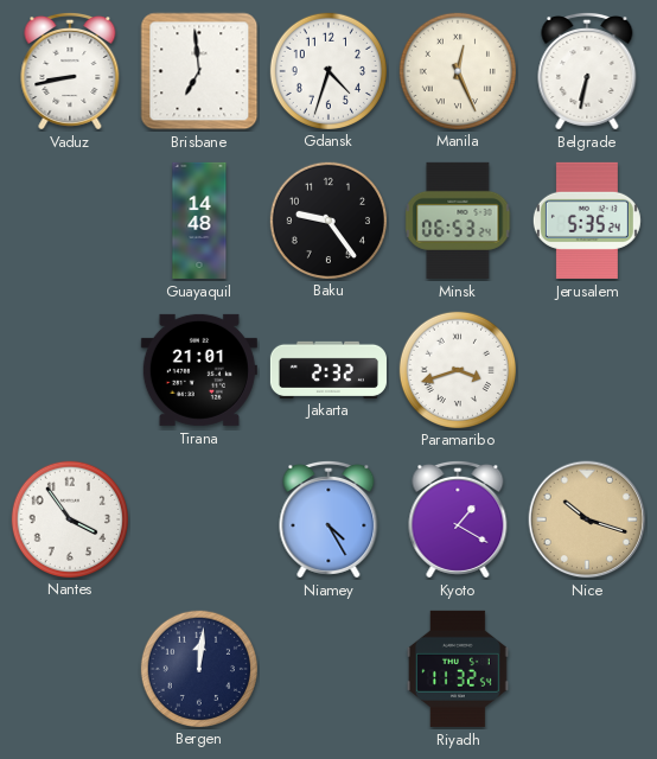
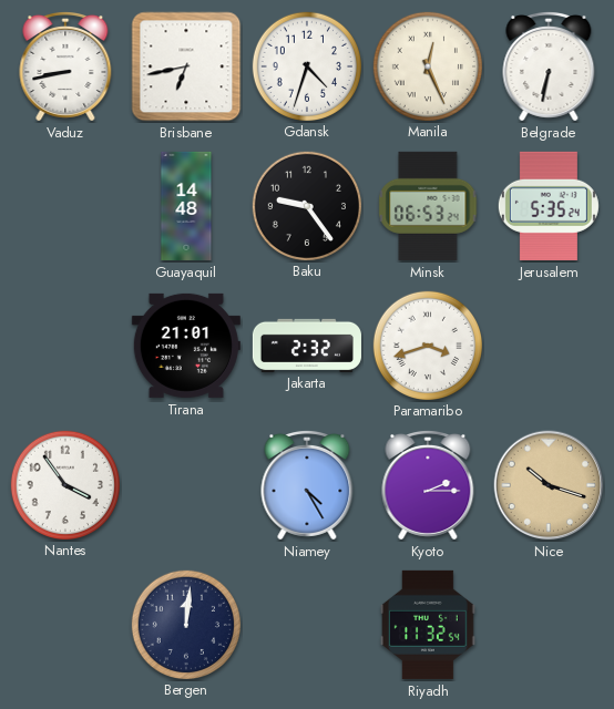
Brisbane: 6:59 -> 6:43 (186, 66)
Kyoto: 1:20 -> 2:15 (428, 485)
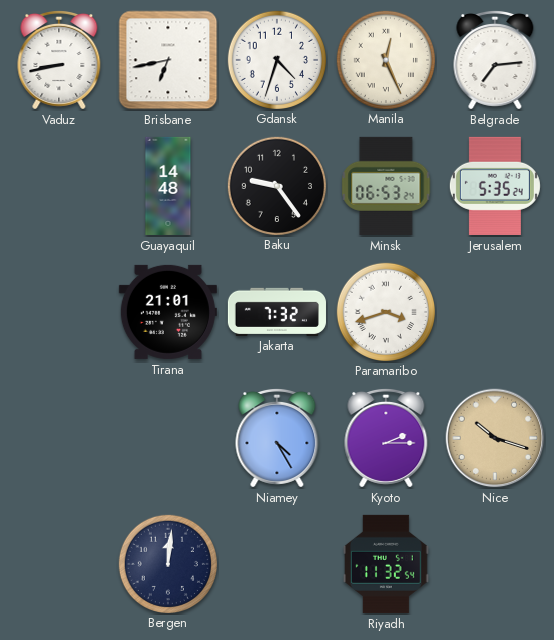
Belgrade: 6:32 -> 7:14 (495, 60)
Jakarta: 2:32 -> 7:32 (277, 311)
Nantes: 3:54 -> none (64, 484)
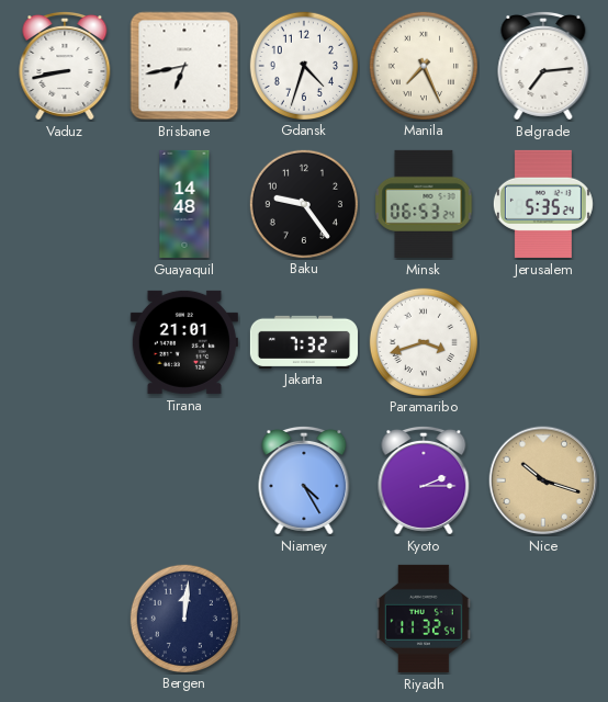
Manila: 12:26 -> 7:26 (423, 65)
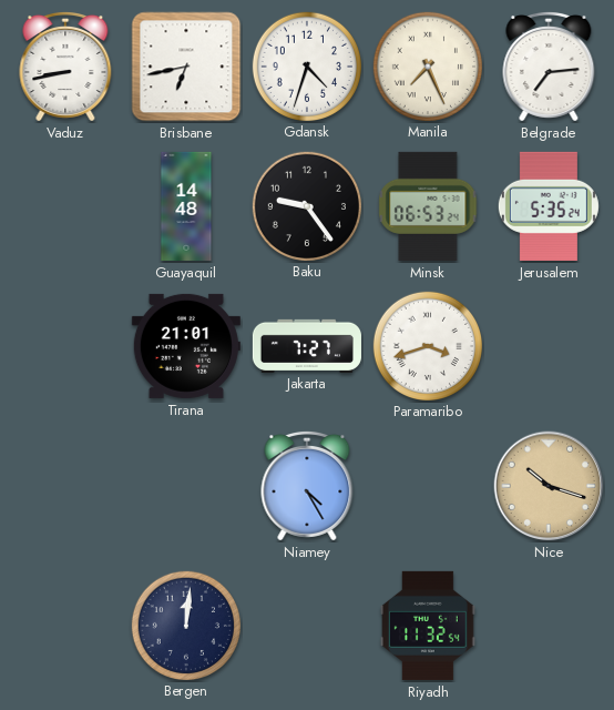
Jakarta: 7:32 -> 7:27 (307, 345)
Kyoto: 2:15 -> none (424, 480)
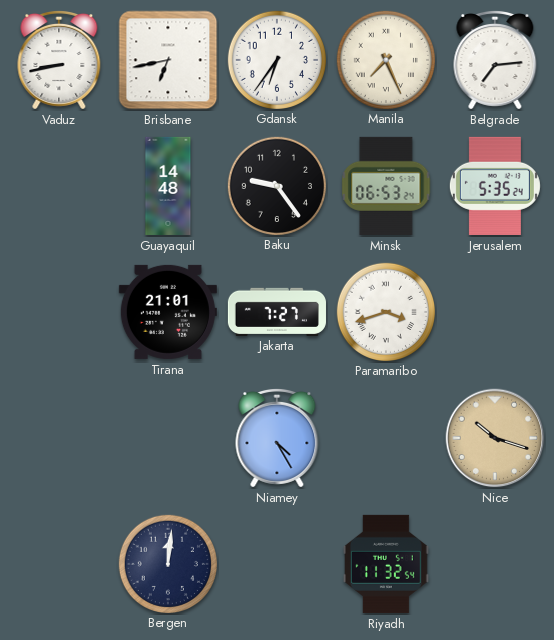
Gdansk: 4:33 -> 6:36 (276, 59)
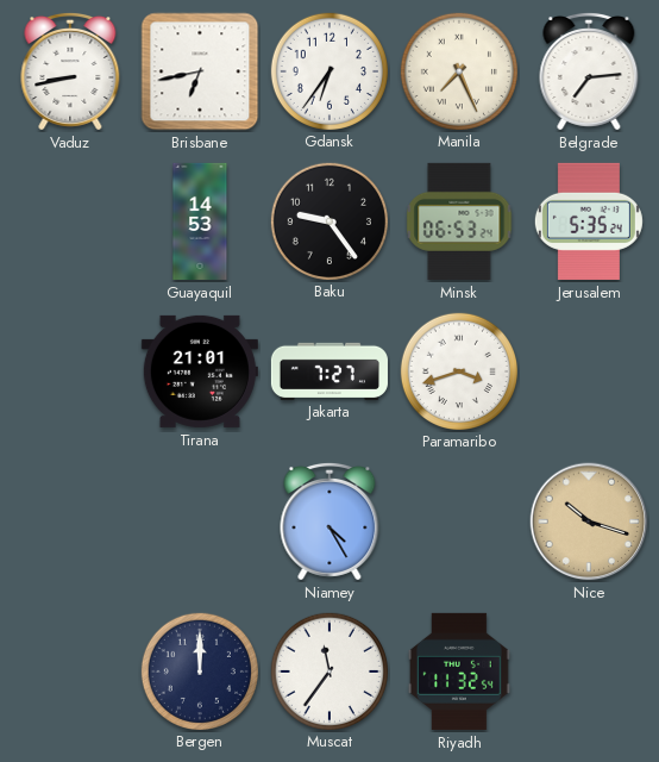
Guayaquil: 14:48 -> 14:53 (200, 221)
Bergen: 12:01 -> 12:00 (199, 670)
Muscat: none -> 11:36 (328, 670)
